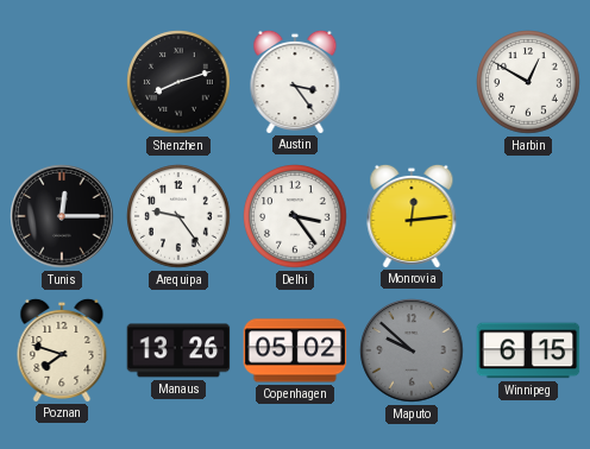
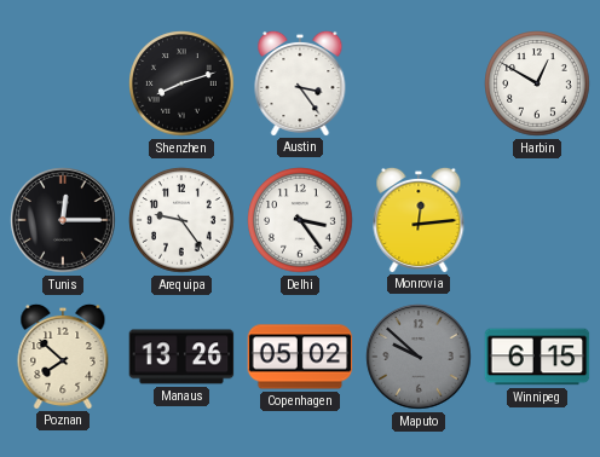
Poznan: 7:48 -> 7:52 (63, 355)
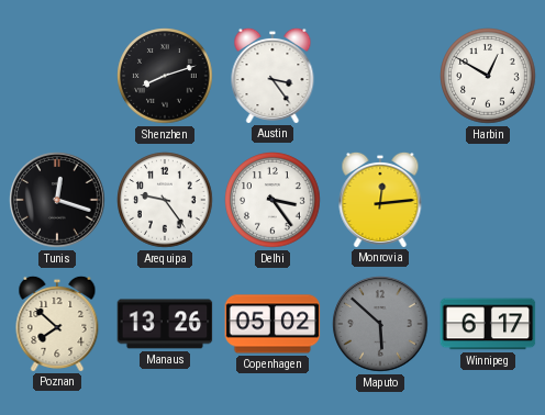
Tunis: 12:15 -> 12:18 (57, 200)
Maputo: 9:52 -> 5:52 (380, 324)
Winnipeg: 6:15 -> 6:17 (488, 324)
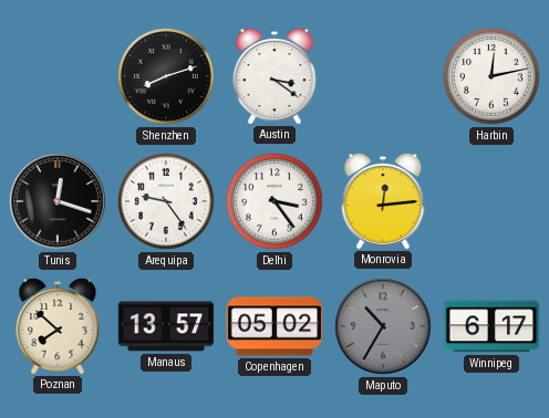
Austin: 3:24 -> 3:21 (274, 75)
Harbin: 12:50 -> 12:13 (491, 76)
Manaus: 13:26 -> 13:57 (166, 326)
Maputo: 5:52 -> 10:35 (383, 326)
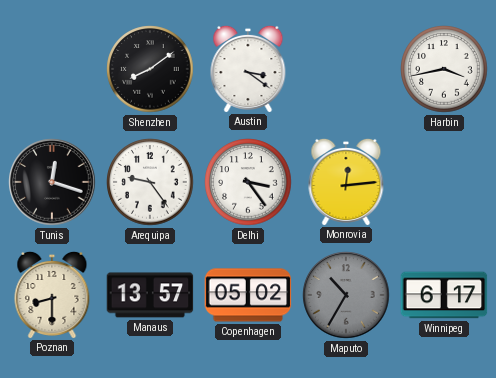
Shenzhen: 8:12 -> 8:09 (150, 69)
Harbin: 12:13 -> 3:43 (444, 69)
Poznan: 7:52 -> 8:30 (52, 294)
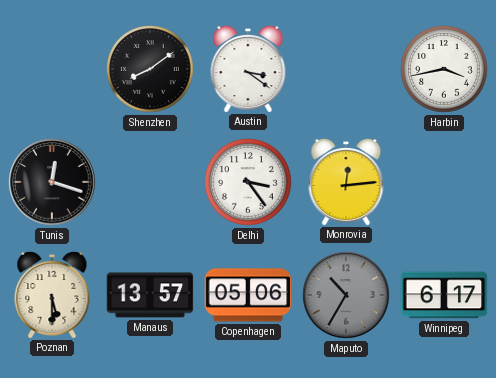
Arequipa: 9:24 -> none (150, 182)
Poznan: 8:30 -> 5:30 (52, 294)
Copenhagen: 05:02 -> 05:06 (248, 295)
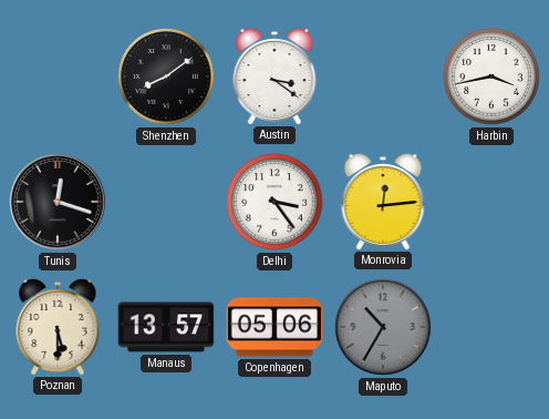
Winnipeg: 6:17 -> none (444, 295)
